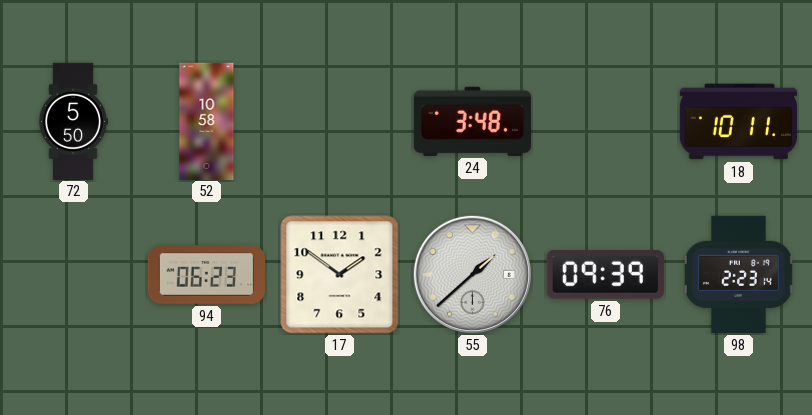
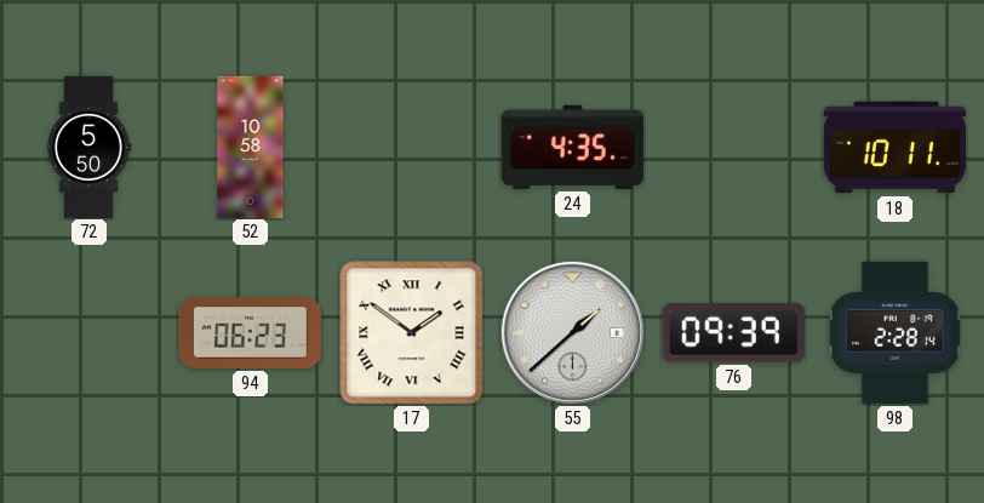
24: 3:48 -> 4:35 (572, 147)
17 numerals: Arabic -> Roman (412, 333)
98: 2:23 -> 2:28 (894, 332)
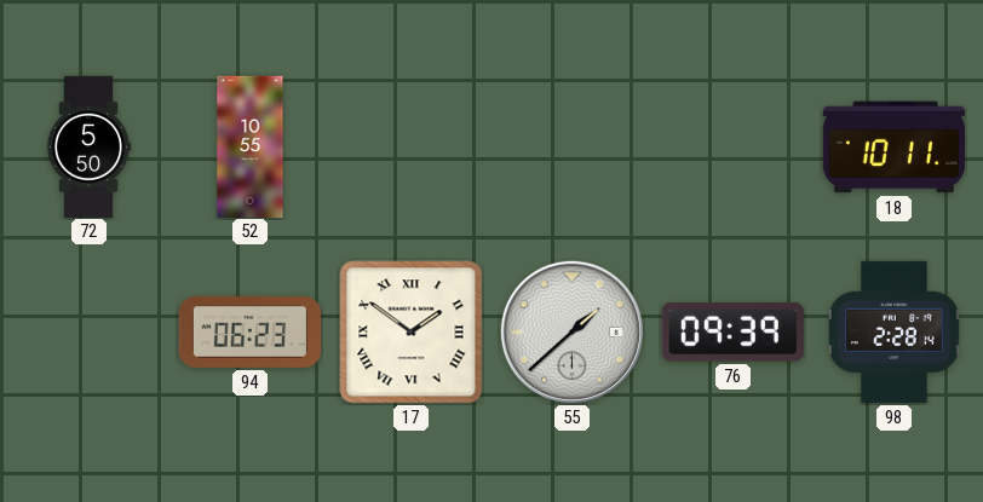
52: 10:58 -> 10:55 (251, 146)
24: 4:35 -> none (572, 147)
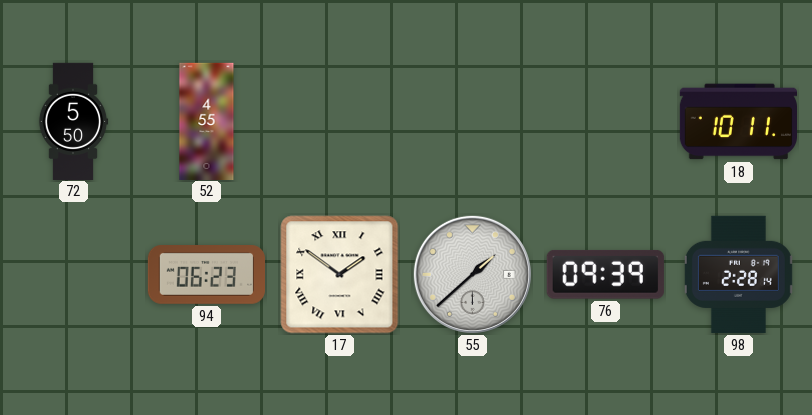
52: 10:55 -> 4:55 (207, 121)
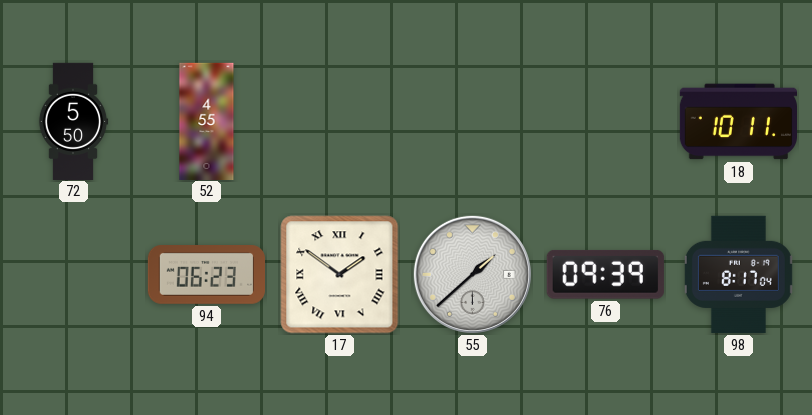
98: 2:28 -> 8:17 (738, 274)
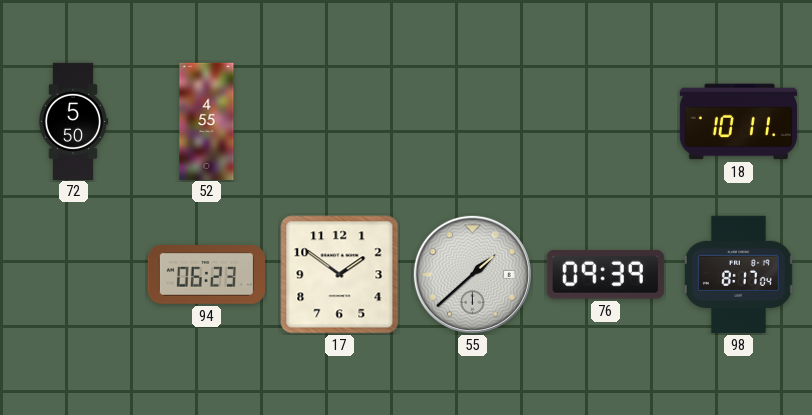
17 numerals: Roman -> Arabic (340, 275)
